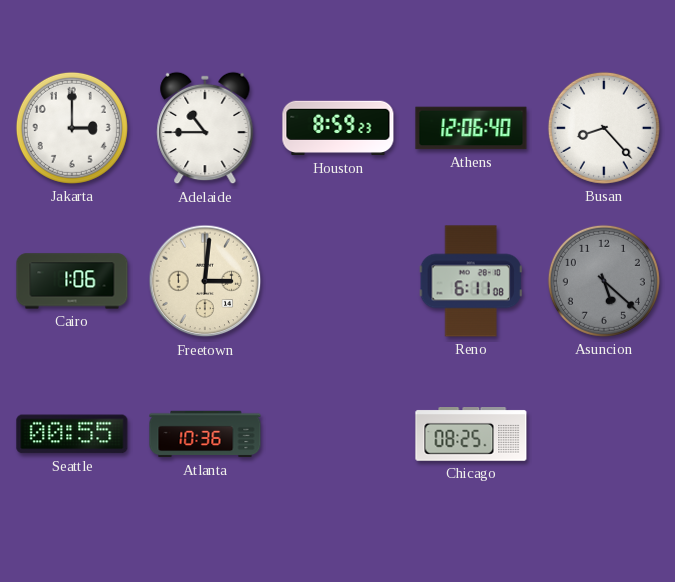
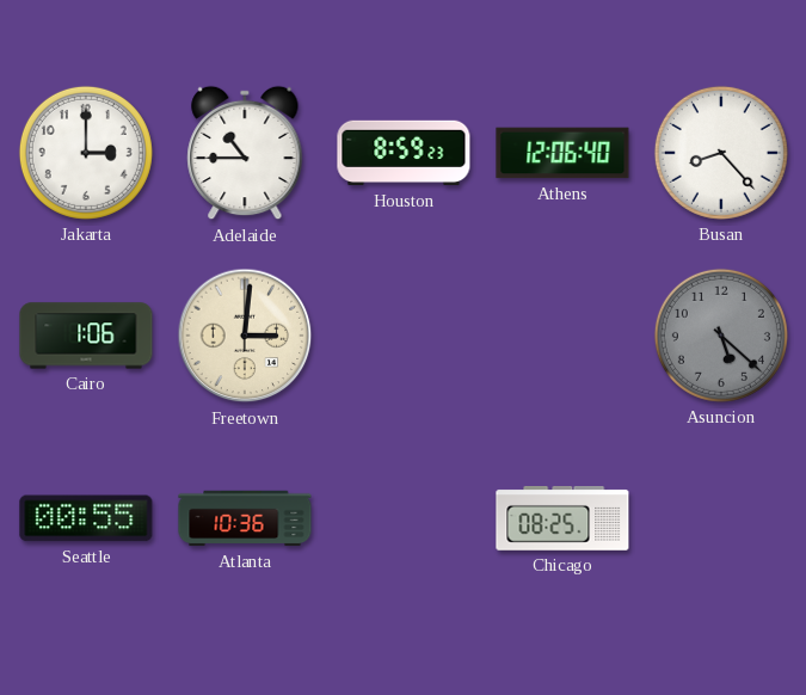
Reno: 6:11 -> none (471, 281)
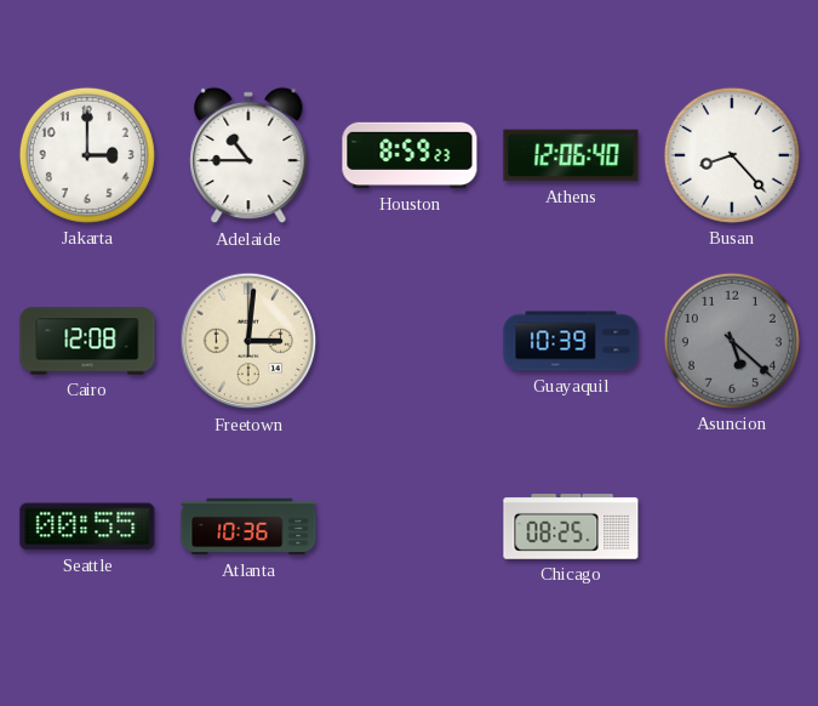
Cairo: 1:06 -> 12:08 (87, 341)
Guayaquil: none -> 10:39 (571, 341)
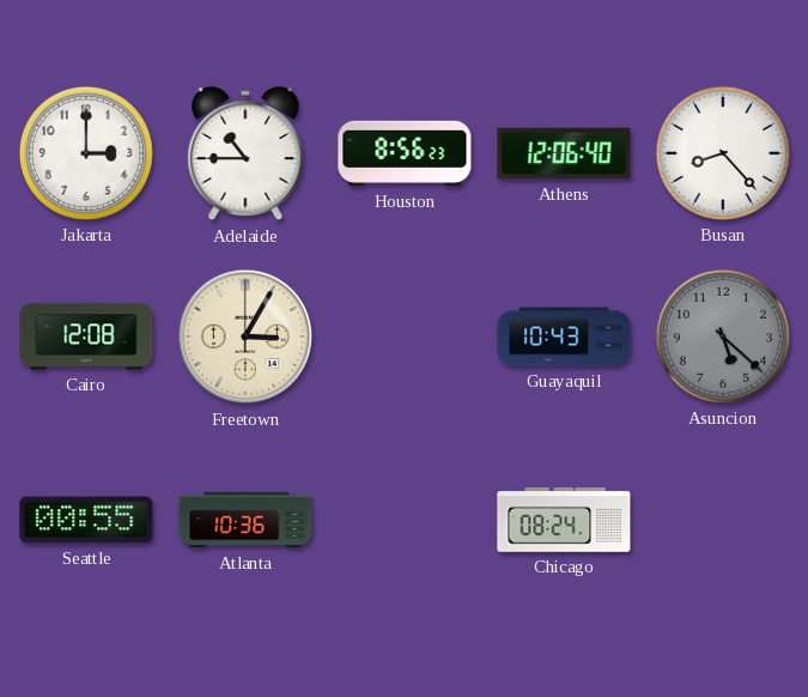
Houston: 8:59 -> 8:56 (405, 153)
Freetown: 3:01 -> 3:05 (245, 337)
Guayaquil: 10:39 -> 10:43 (564, 337)
Chicago: 08:25 -> 08:24 (564, 521)
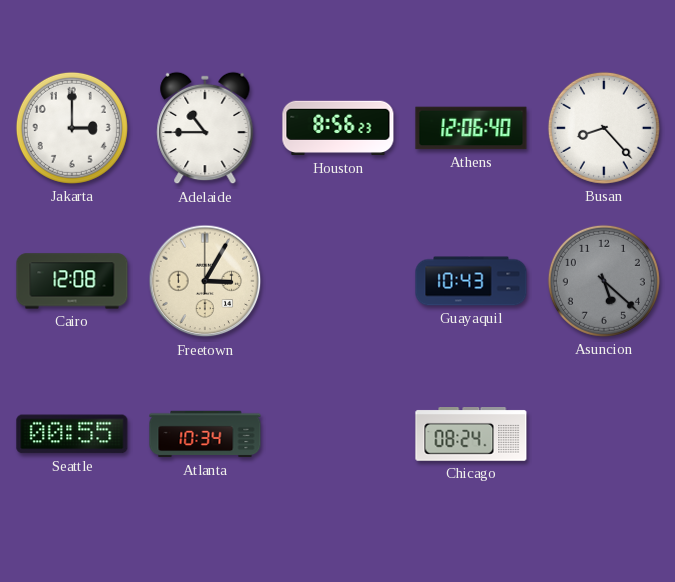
Atlanta: 10:36 -> 10:34 (205, 434)
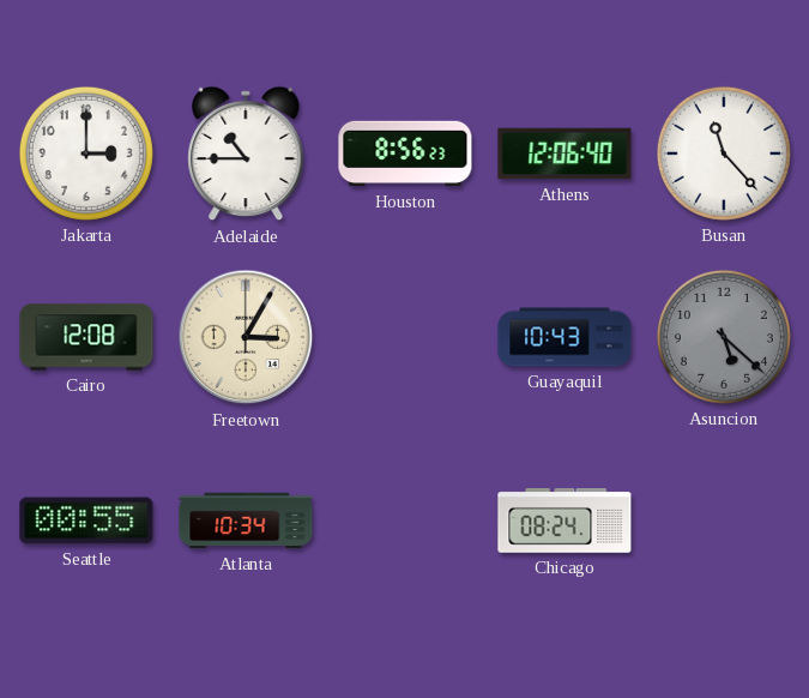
Busan: 8:23 -> 11:23 (724, 154)
